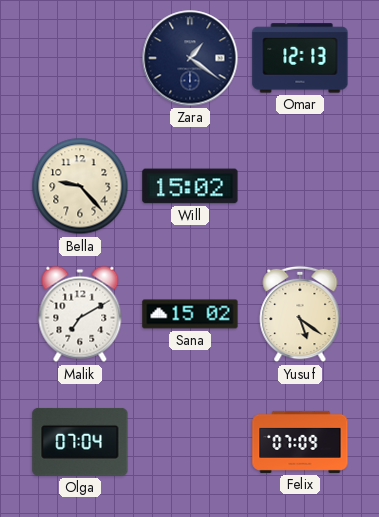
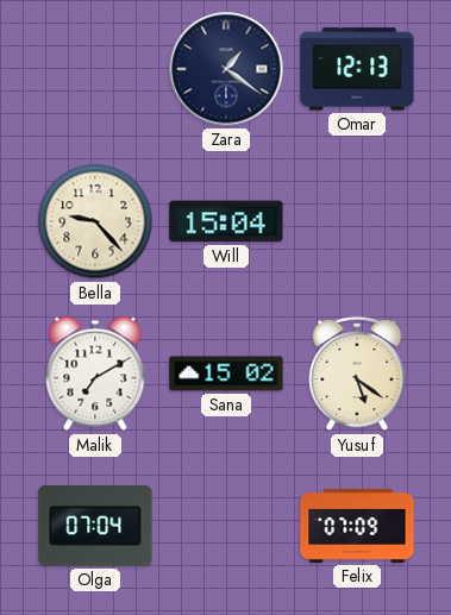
Will: 15:02 -> 15:04 (226, 221)
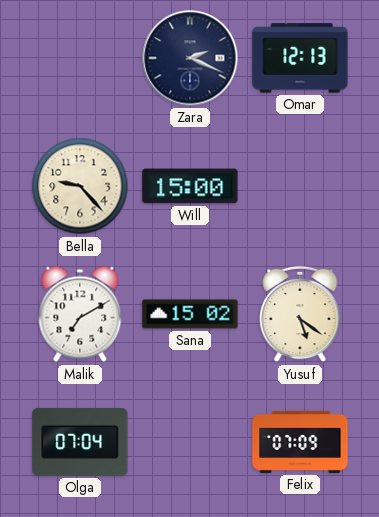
Zara: 1:21 -> 2:19 (190, 58)
Will: 15:04 -> 15:00 (190, 186)
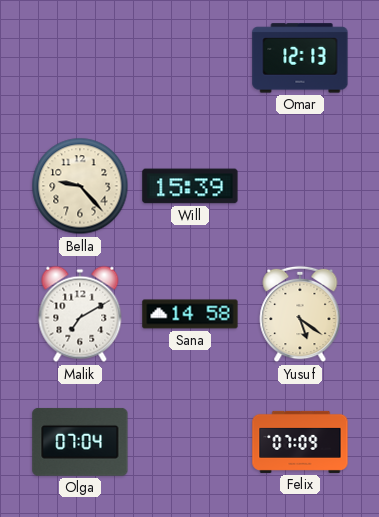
Zara: 2:19 -> none (190, 58)
Will: 15:00 -> 15:39 (190, 186)
Sana: 15:02 -> 14:58 (190, 314)
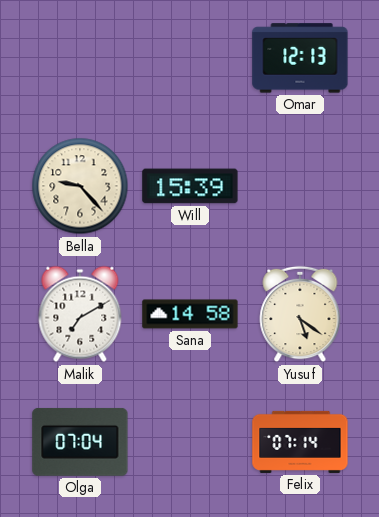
Felix: 07:09 -> 07:14 (300, 442)
